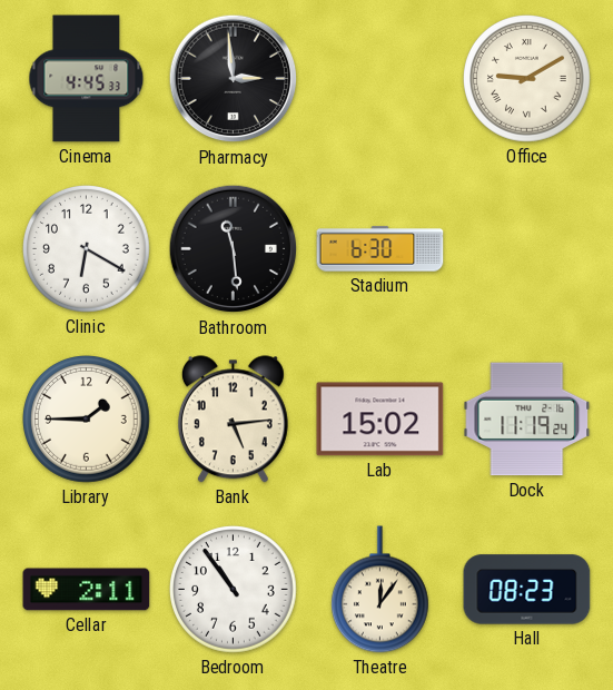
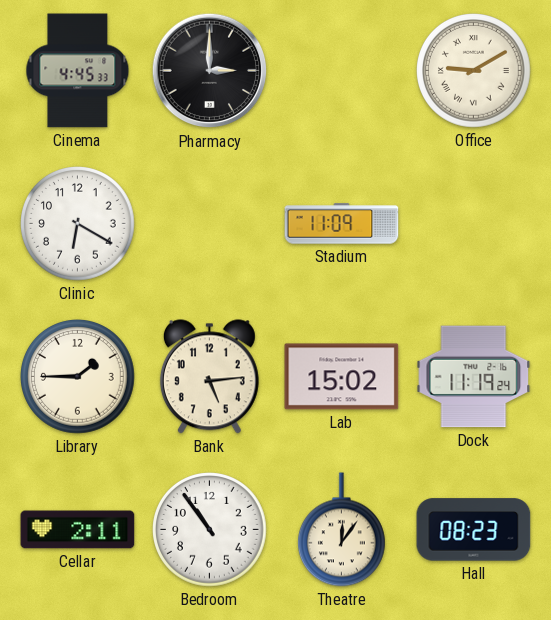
Pharmacy: 2:59 -> 3:00 (210, 71)
Bathroom: 11:29 -> none (234, 249)
Stadium: 6:30 -> 11:09 (342, 224)
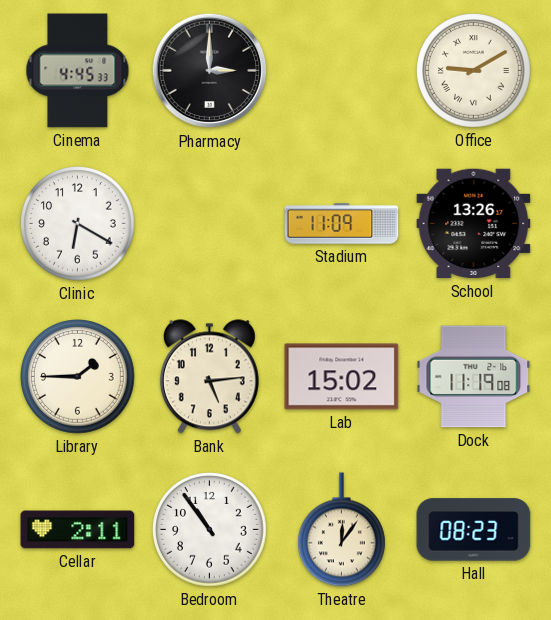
School: none -> 13:26 (474, 224)
Dock: 11:19:24 -> 11:19:08 (474, 377)
